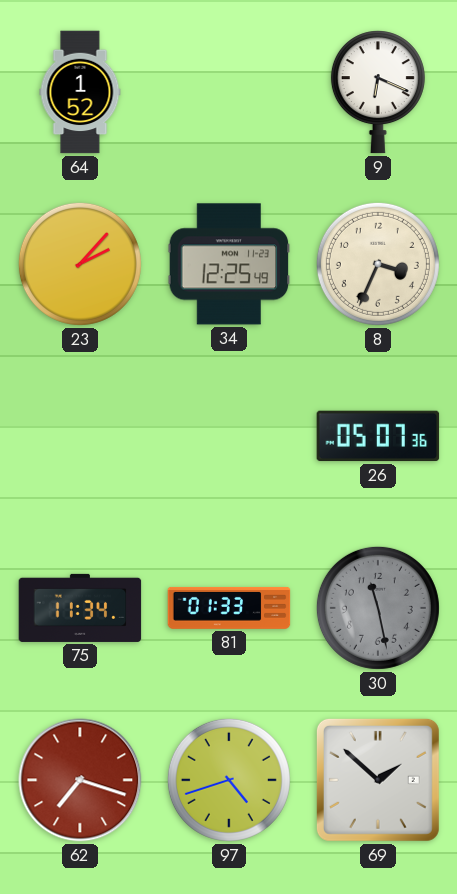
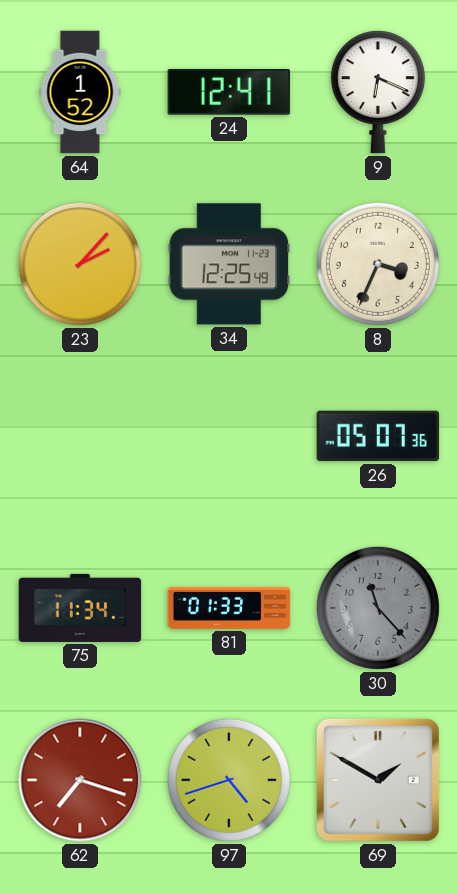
24: none -> 12:41 (229, 92)
30: 11:28 -> 11:23 (378, 608)
69: 1:52 -> 1:50 (378, 780)
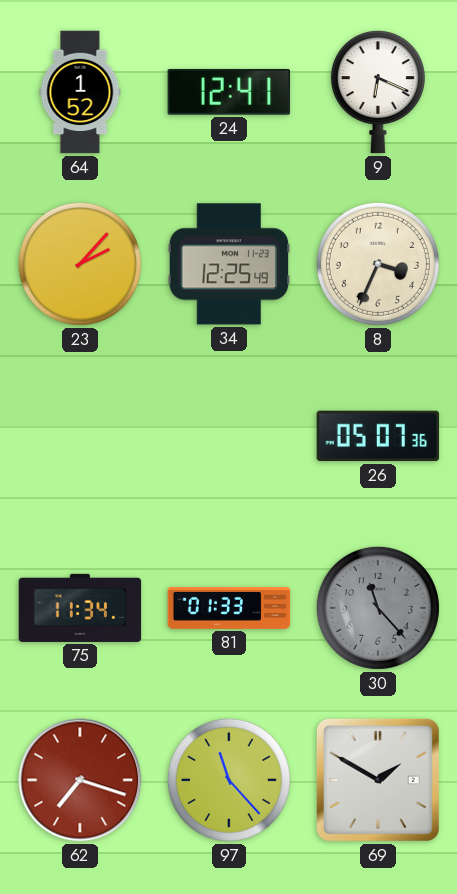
97: 4:42 -> 11:23 (229, 780)
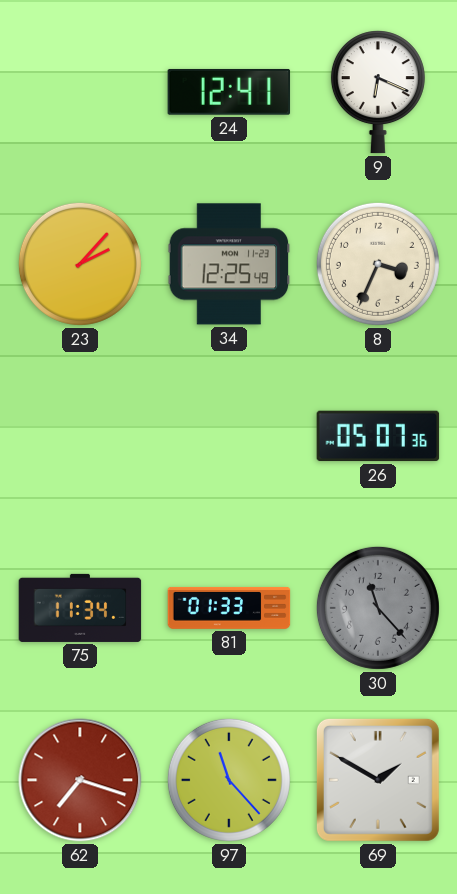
64: 1:52 -> none (80, 92)
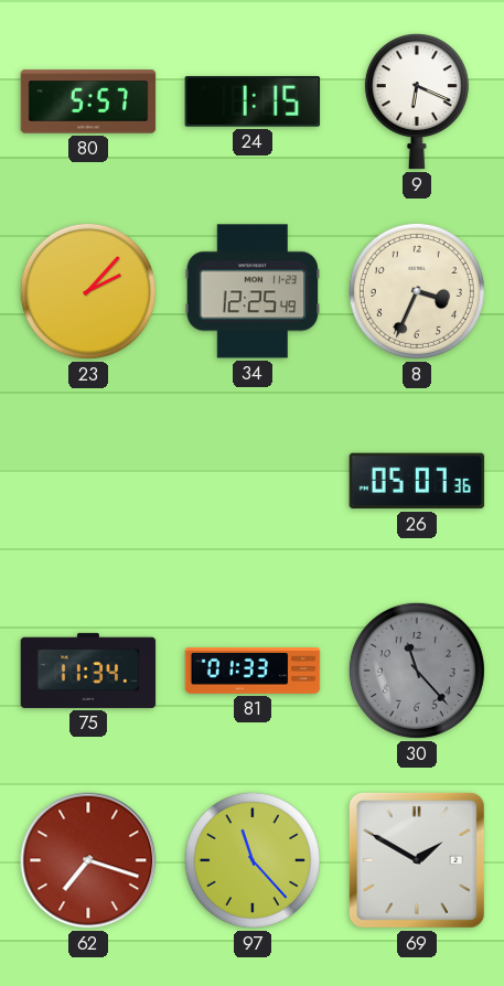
80: none -> 5:57 (88, 101)
24: 12:41 -> 1:15 (253, 101)
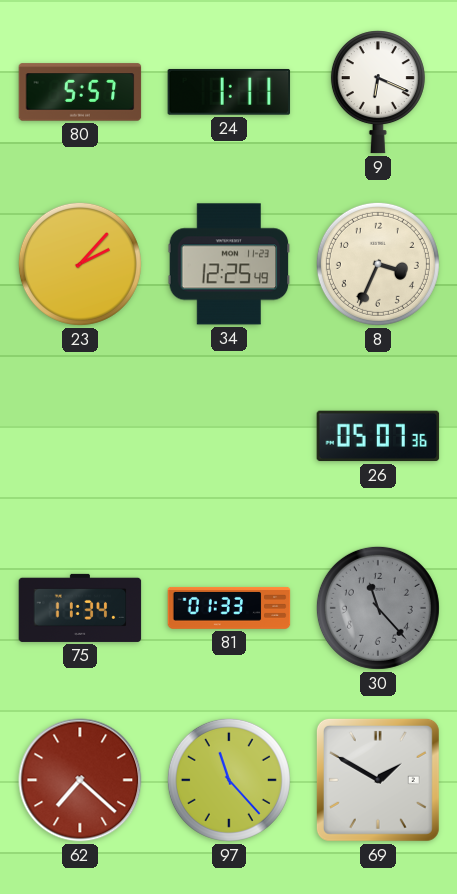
24: 1:15 -> 1:11 (229, 92)
62: 7:18 -> 7:22 (80, 780)
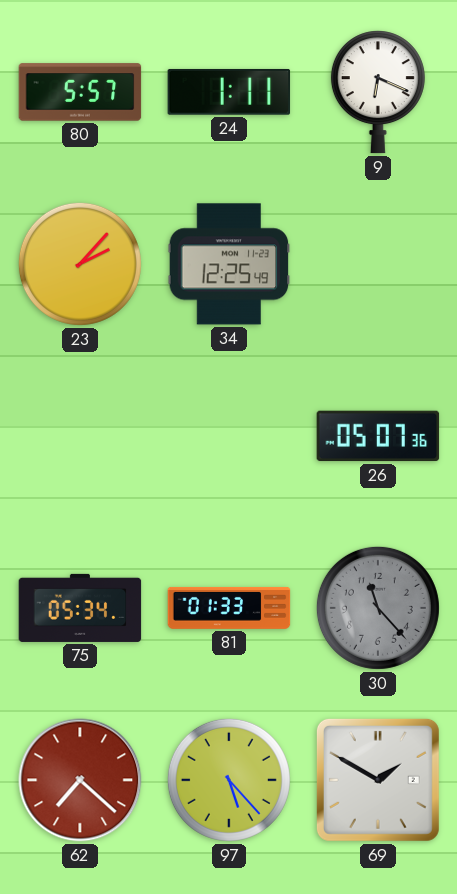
8: 3:34 -> none (378, 264)
75: 11:34 -> 05:34 (80, 608)
97: 11:23 -> 5:23 (229, 780)
